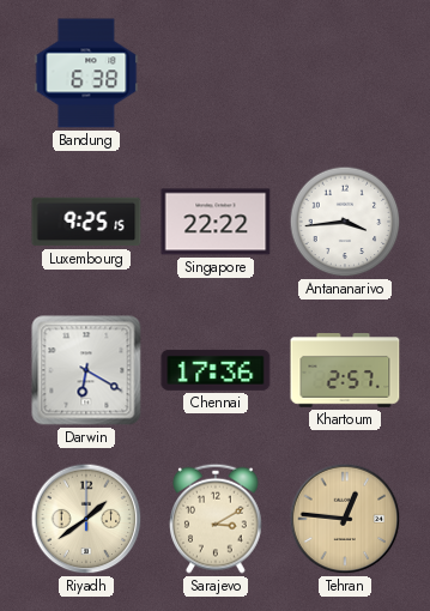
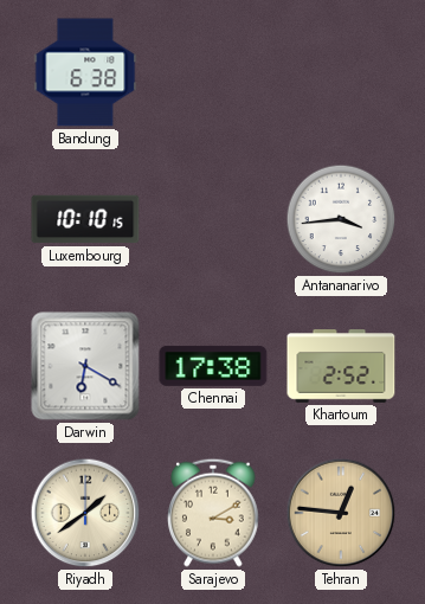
Luxembourg: 9:25 -> 10:10 (85, 219)
Singapore: 22:22 -> none (216, 222)
Chennai: 17:36 -> 17:38 (213, 366)
Khartoum: 2:57 -> 2:52 (341, 366)
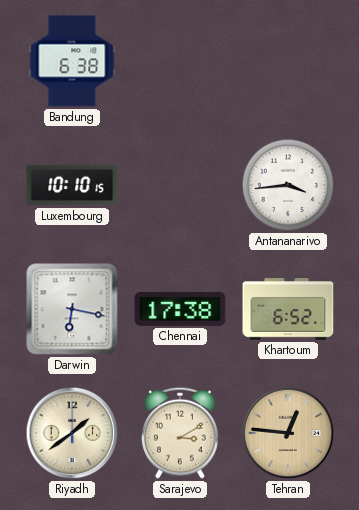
Darwin: 6:20 -> 6:17 (72, 309)
Khartoum: 2:52 -> 6:52 (288, 309)
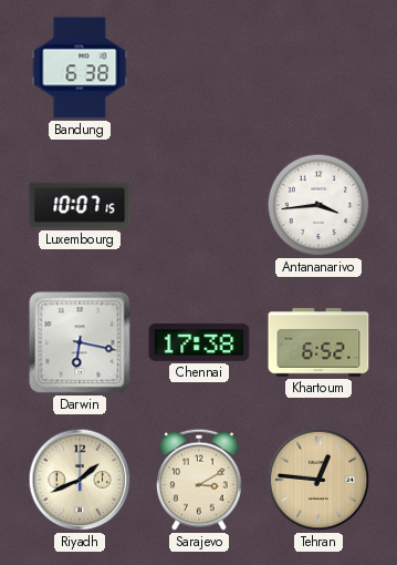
Luxembourg: 10:10 -> 10:07 (80, 205)
Riyadh: 1:39 -> 1:41 (80, 480)
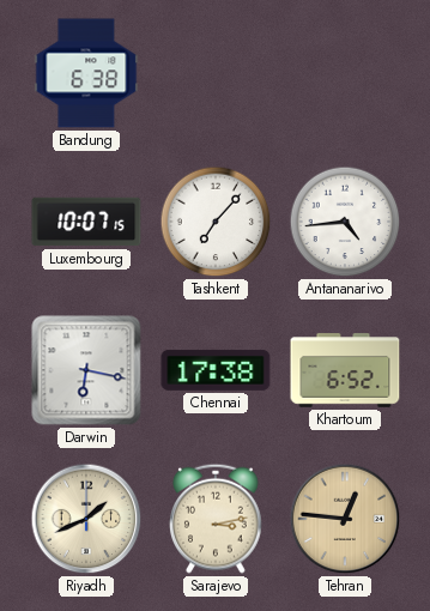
Tashkent: none -> 7:07 (216, 222)
Antananarivo: 3:44 -> 4:44 (345, 222)
Sarajevo: 3:10 -> 3:13 (217, 519)
